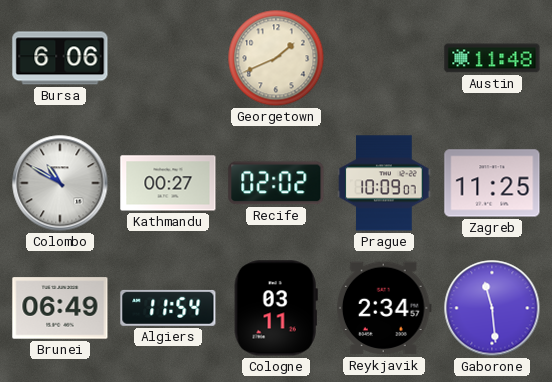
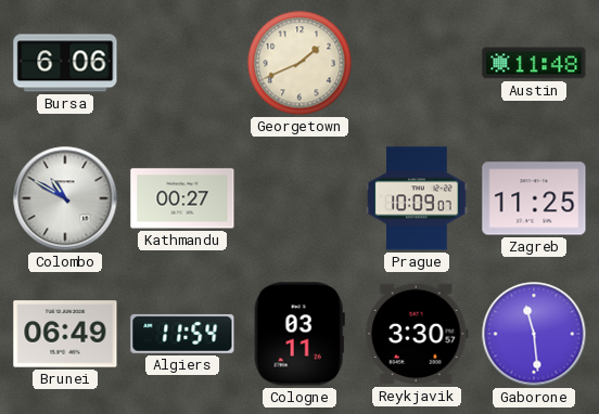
Recife: 02:02 -> none (276, 183)
Reykjavik: 2:34 -> 3:30 (417, 334)
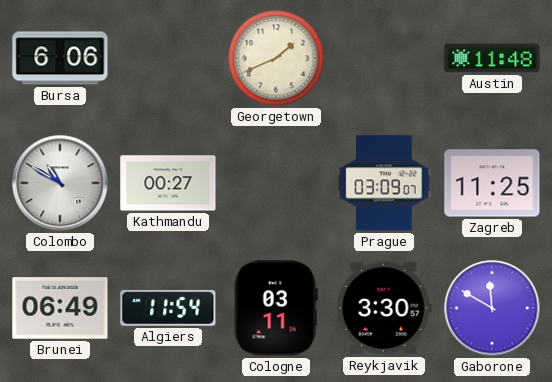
Prague: 10:09 -> 03:09 (384, 183)
Gaborone: 11:29 -> 11:50 (492, 308)
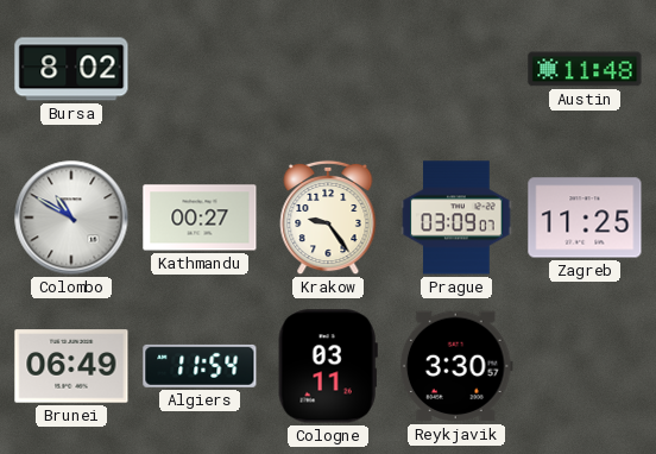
Bursa: 6:06 -> 8:02 (71, 69)
Georgetown: 1:41 -> none (276, 58)
Krakow: none -> 9:24 (328, 217)
Gaborone: 11:50 -> none (492, 308)
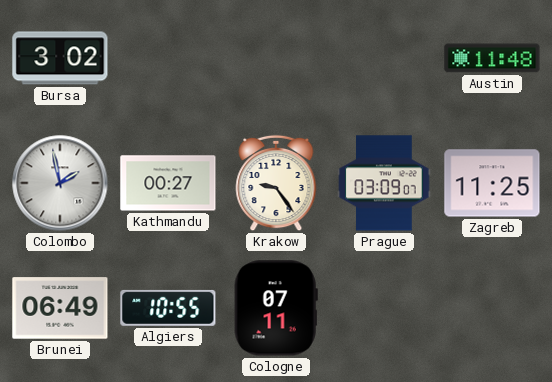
Bursa: 8:02 -> 3:02 (60, 58)
Colombo: 10:50 -> 1:58 (60, 183)
Algiers: 11:54 -> 10:55 (168, 308)
Cologne: 03:11 -> 07:11 (276, 308)
Reykjavik: 3:30 -> none (456, 366)
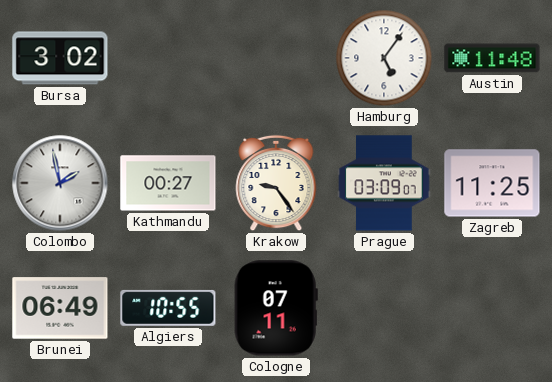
Hamburg: none -> 5:06 (384, 58)
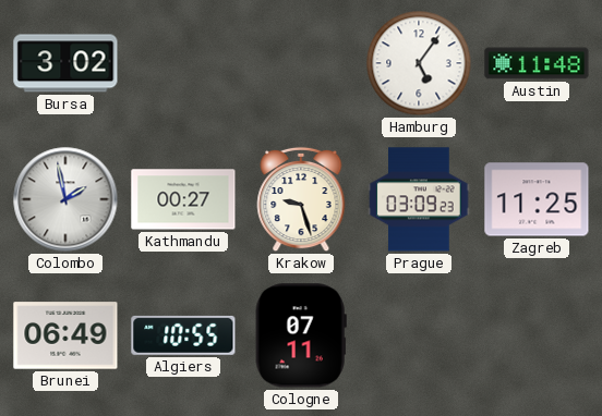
Krakow: 9:24 -> 9:27 (301, 199)
Prague: 03:09:07 -> 03:09:23 (419, 199)
